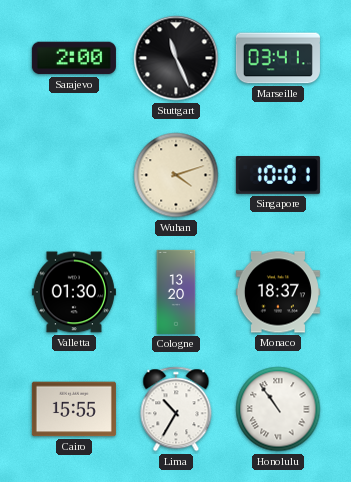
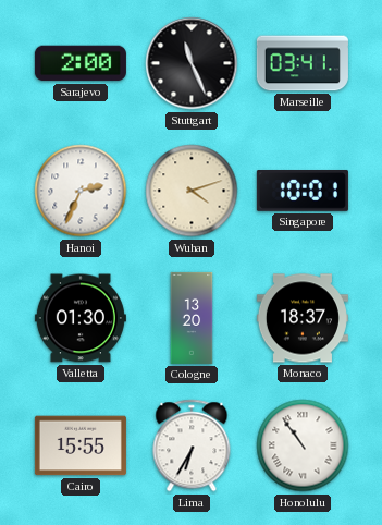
Hanoi: none -> 2:34 (81, 191)
Lima: 10:35 -> 6:35 (192, 445)
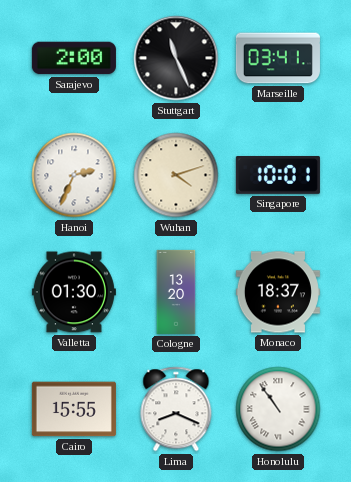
Lima: 6:35 -> 8:19 (176, 409)
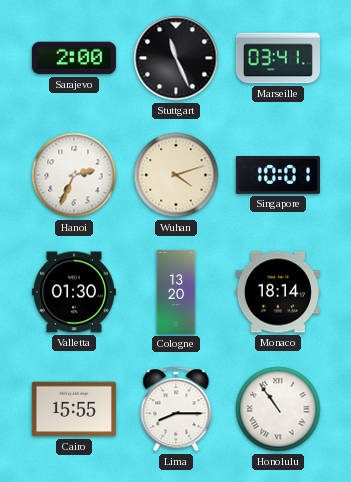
Monaco: 18:37 -> 18:14 (278, 292)
Lima: 8:19 -> 8:15 (176, 409)
